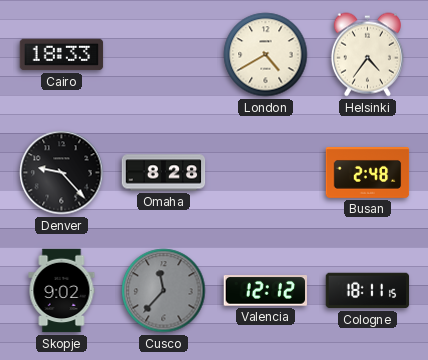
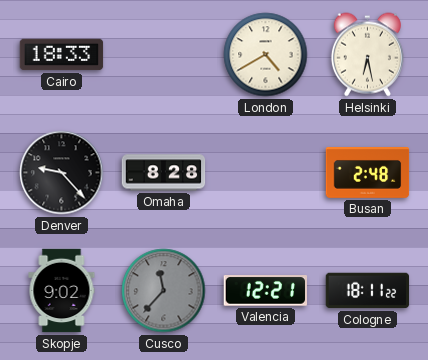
Helsinki: 4:36 -> 6:28 (367, 55)
Valencia: 12:12 -> 12:21 (266, 291)
Cologne: 18:11:15 -> 18:11:22 (368, 291)
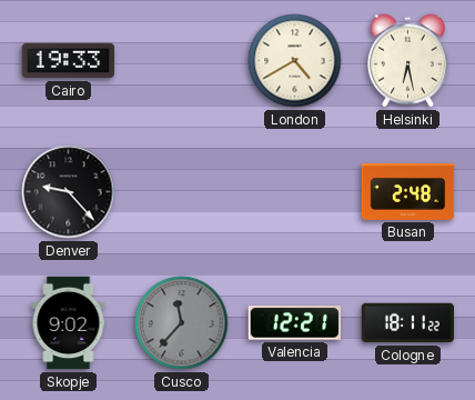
Cairo: 18:33 -> 19:33 (69, 61)
Omaha: 8:28 -> none (164, 173)
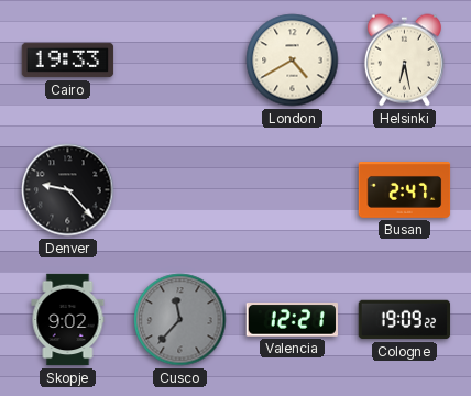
Busan: 2:48 -> 2:47 (405, 190)
Cologne: 18:11 -> 19:09 (405, 320)
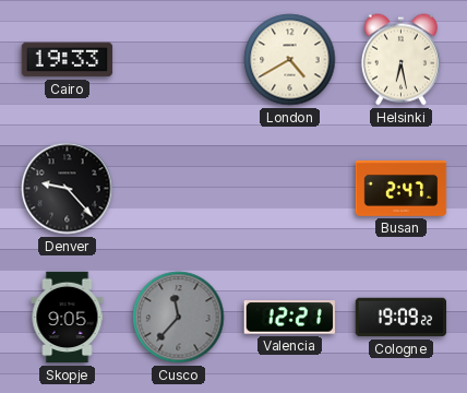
Skopje: 9:02 -> 9:05 (68, 318)
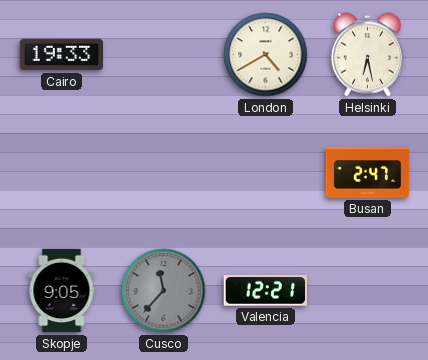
Denver: 9:23 -> none (68, 189)
Cologne: 19:09 -> none (402, 318)
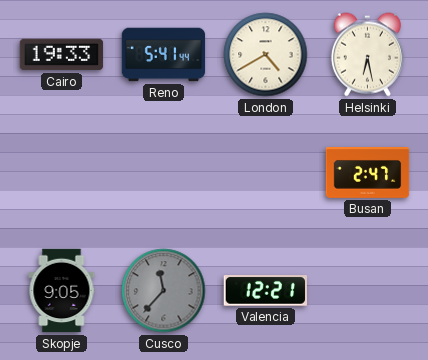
Reno: none -> 5:41 (164, 55)
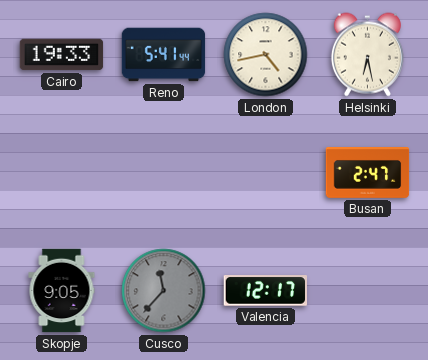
London: 4:40 -> 4:43 (266, 55)
Valencia: 12:21 -> 12:17 (266, 291)
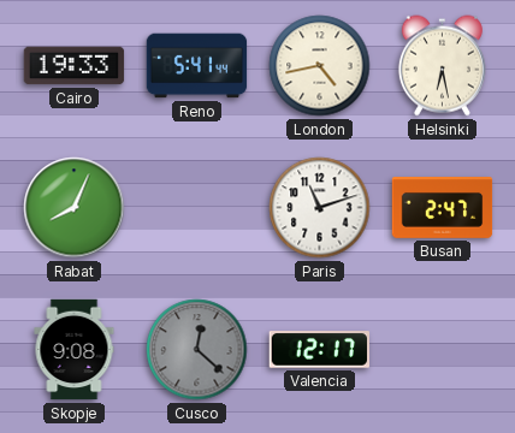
Rabat: none -> 8:04 (75, 208)
Paris: none -> 11:12 (320, 208)
Skopje: 9:05 -> 9:08 (75, 350)
Cusco: 11:37 -> 12:22 (197, 350)
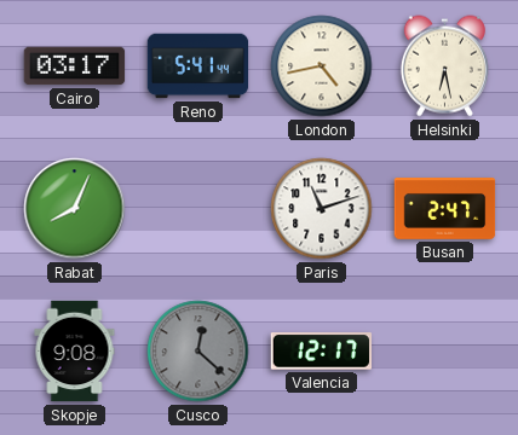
Cairo: 19:33 -> 03:17 (75, 66)
